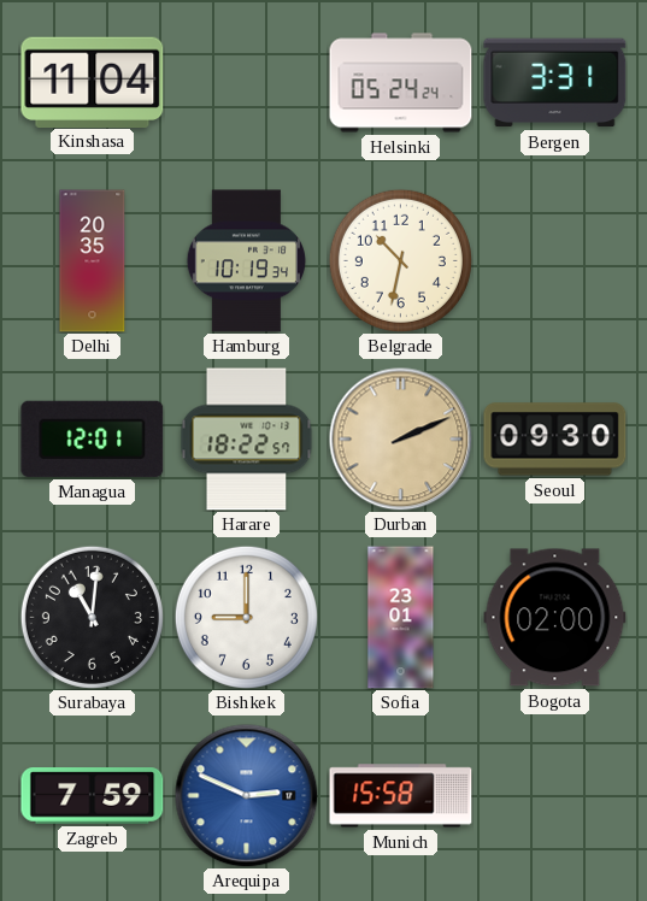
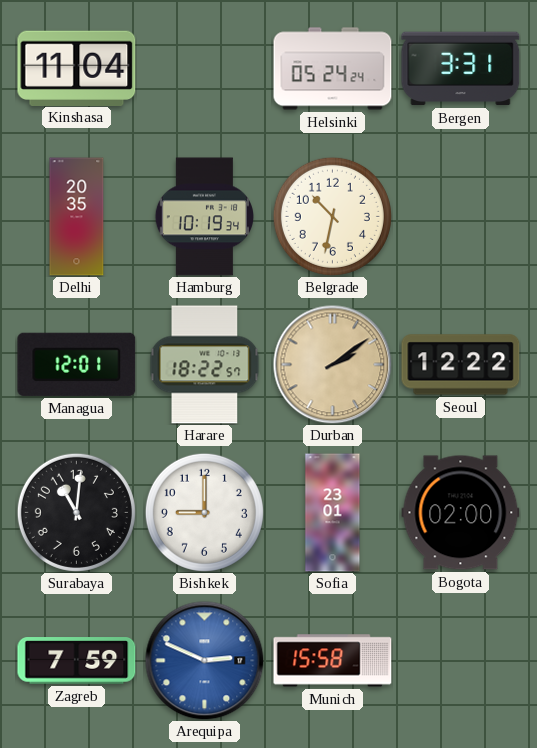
Durban: 2:11 -> 2:09 (333, 365)
Seoul: 09:30 -> 12:22 (461, 365)
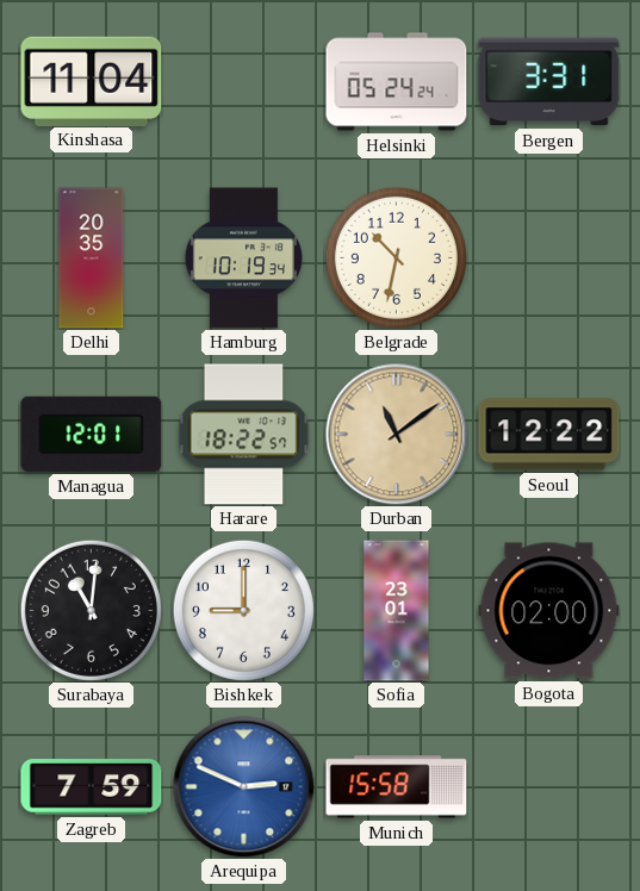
Durban: 2:09 -> 11:09 (397, 435)
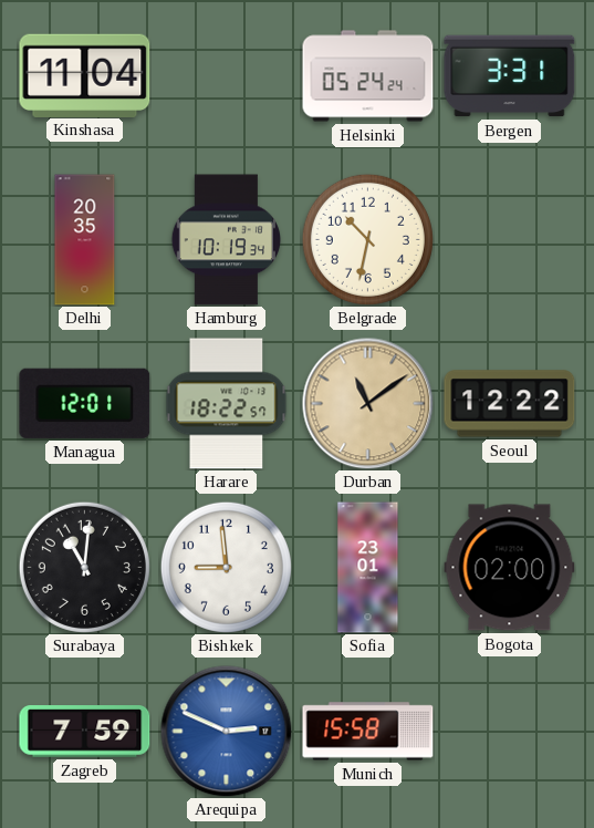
Bishkek: 9:00 -> 8:59 (226, 567)
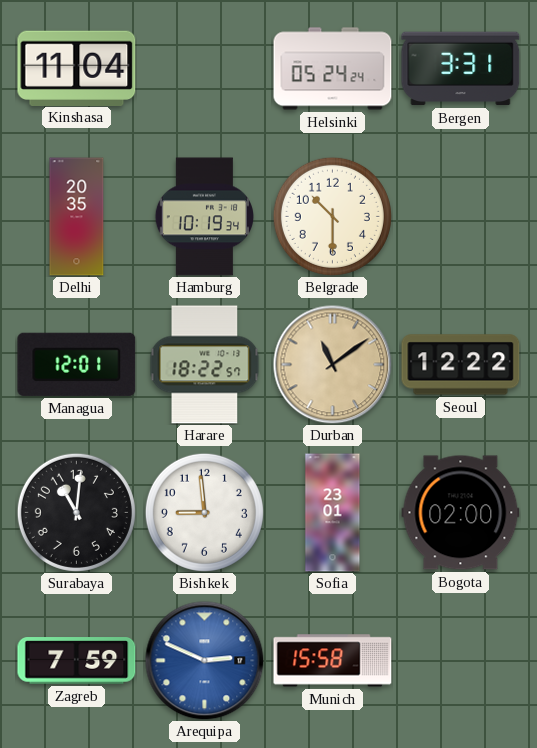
Belgrade: 10:32 -> 10:30 (332, 216)
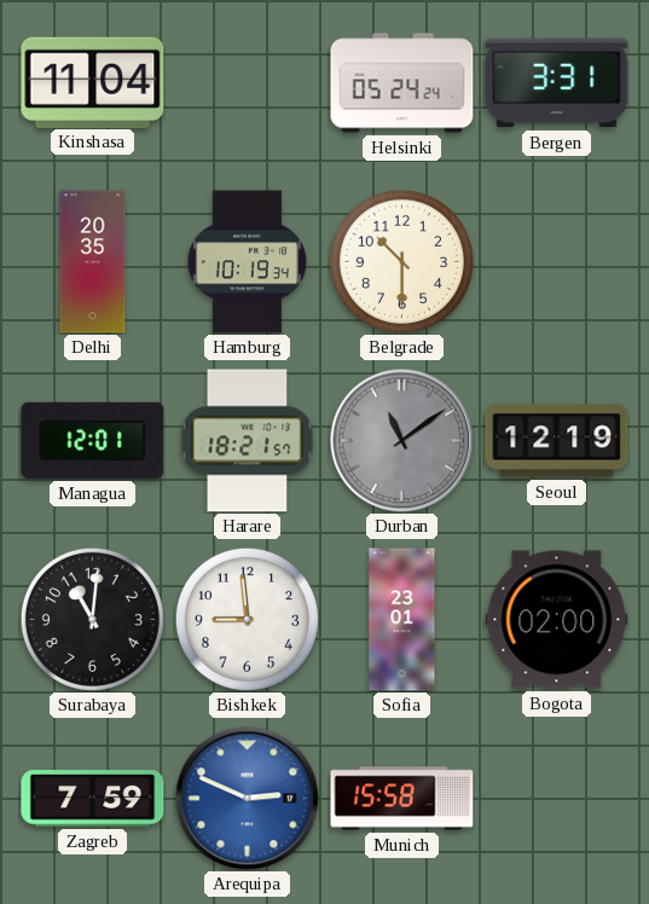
Harare: 18:22 -> 18:21 (248, 441)
Durban dial: champagne -> grey (402, 441)
Seoul: 12:22 -> 12:19 (557, 441)
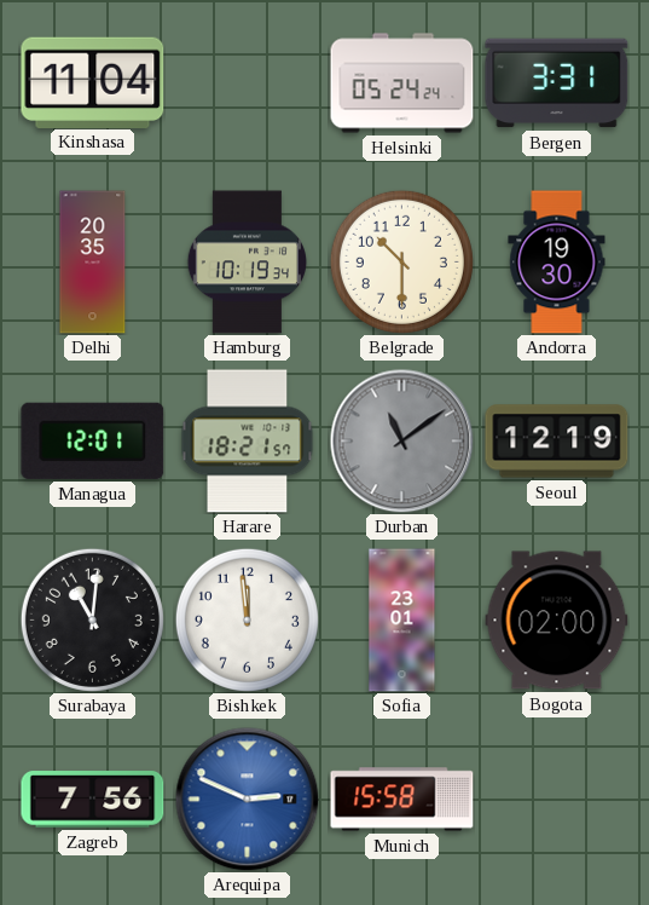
Andorra: none -> 19:30 (557, 263)
Bishkek: 8:59 -> 11:59 (247, 619)
Zagreb: 7:59 -> 7:56 (93, 800)
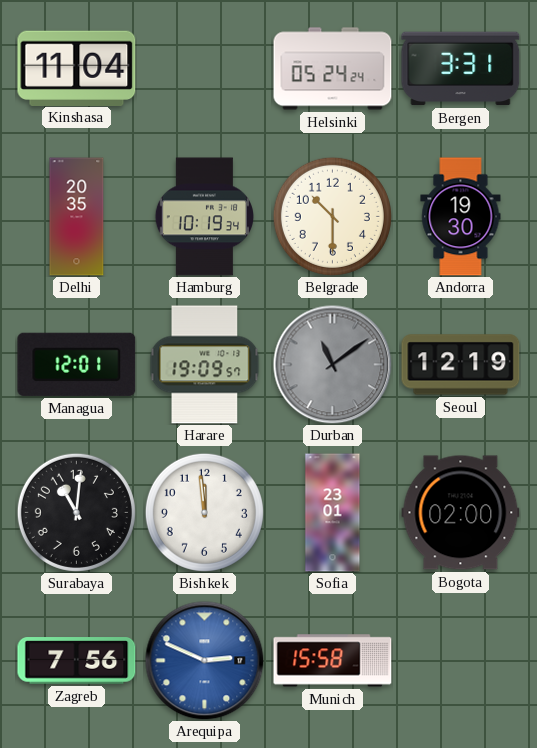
Harare: 18:21 -> 19:09 (205, 365)
